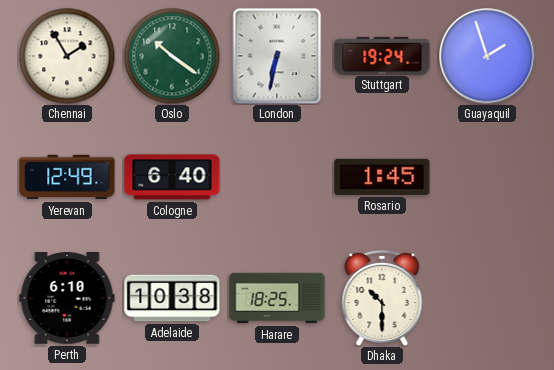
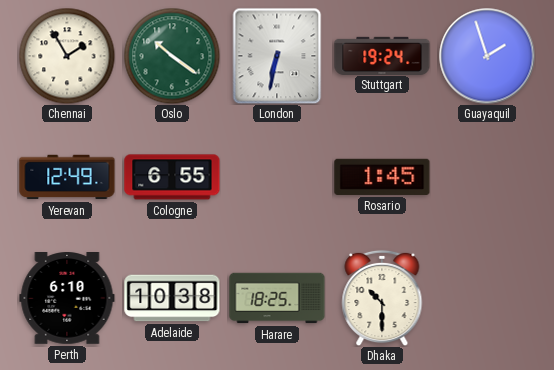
Cologne: 6:40 -> 6:55 (172, 177)
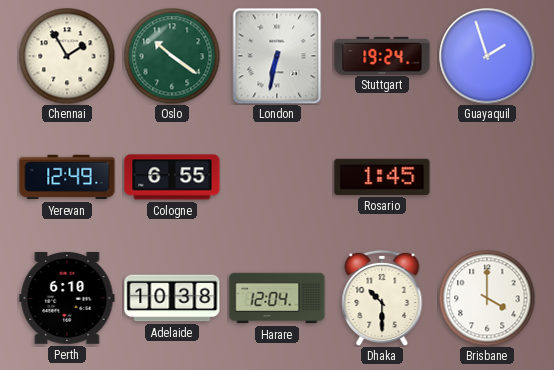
Harare: 18:25 -> 12:04 (277, 298)
Brisbane: none -> 4:00 (487, 298)
